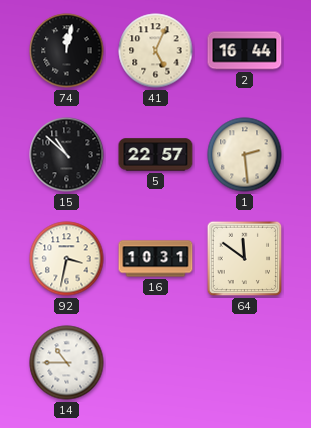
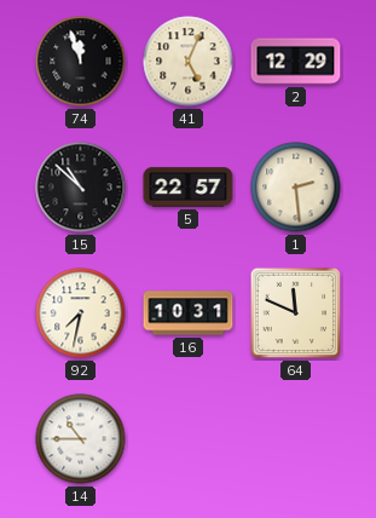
74: 12:02 -> 11:57 (81, 62)
2: 16:44 -> 12:29 (296, 62)
92: 3:32 -> 7:32 (81, 313)
64: 11:51 -> 11:49 (296, 313)
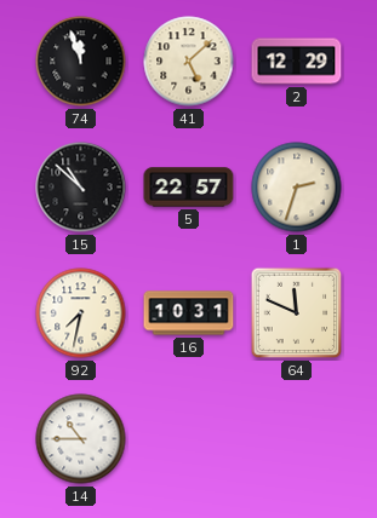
41: 5:04 -> 5:08 (189, 62)
1: 2:29 -> 2:33 (297, 188)
